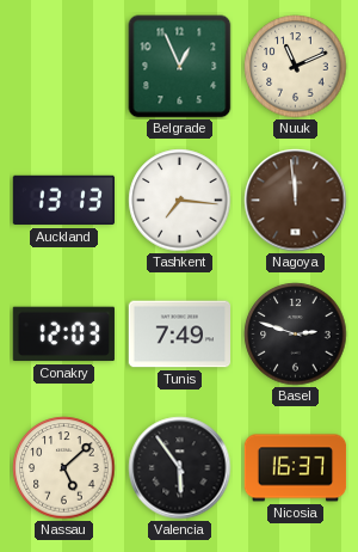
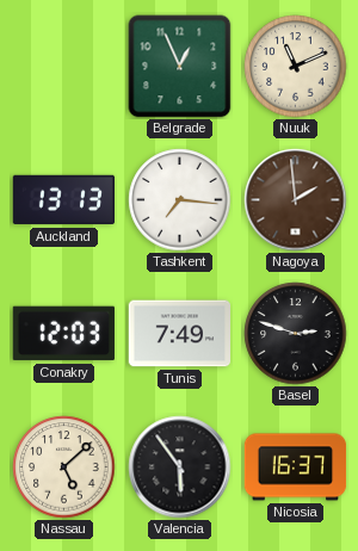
Nagoya: 11:59 -> 1:59 (296, 200)
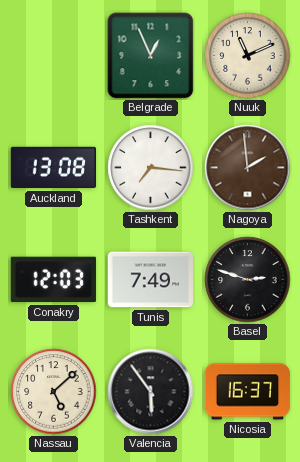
Auckland: 13:13 -> 13:08 (53, 168)
